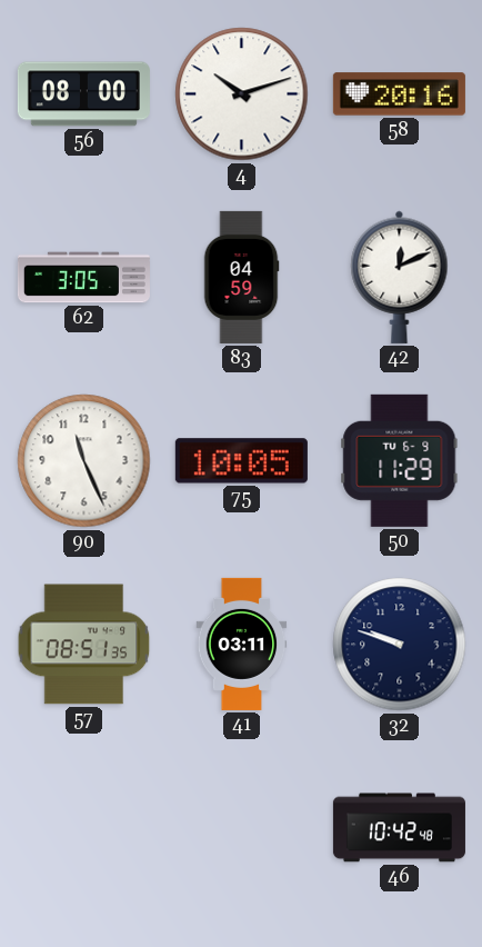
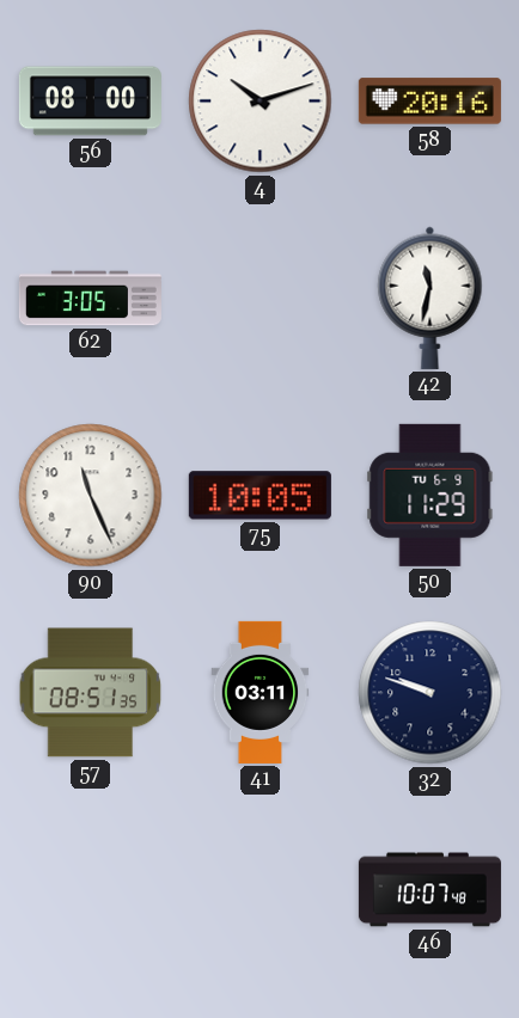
83: 04:59 -> none (241, 277)
42: 12:11 -> 11:32 (431, 298)
46: 10:42 -> 10:07 (429, 890)
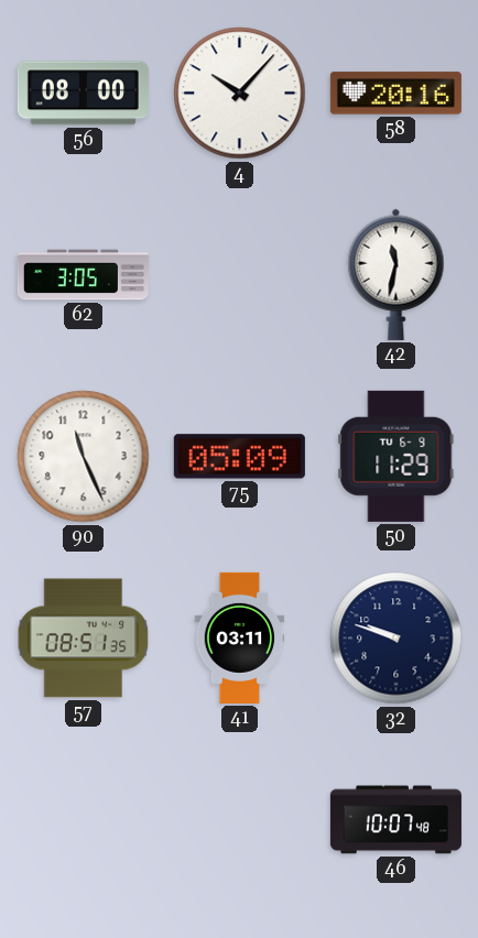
4: 10:12 -> 10:07 (240, 94)
75: 10:05 -> 05:09 (239, 457)
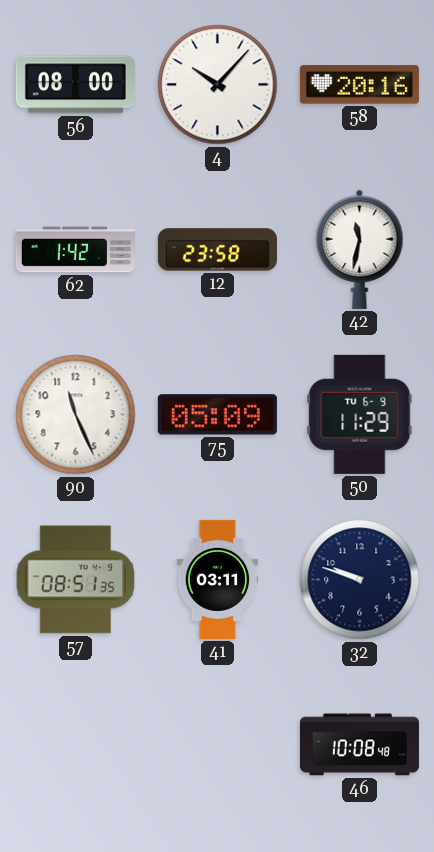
62: 3:05 -> 1:42 (75, 250)
12: none -> 23:58 (217, 250)
46: 10:07 -> 10:08 (359, 745)
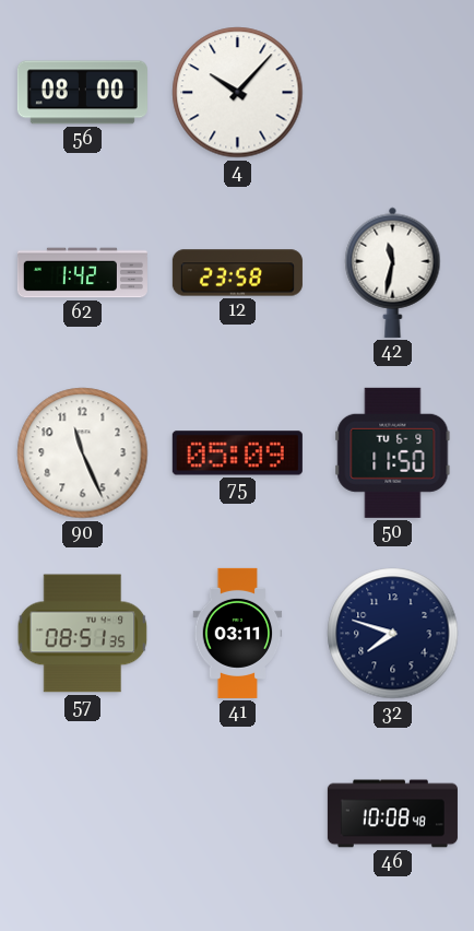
58: 20:16 -> none (359, 85)
50: 11:29 -> 11:50 (393, 452)
32: 9:48 -> 7:48 (393, 634)
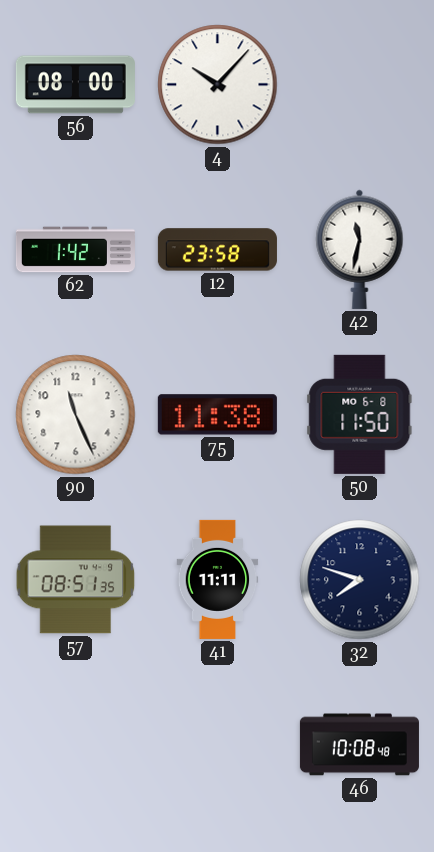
75: 05:09 -> 11:38 (217, 415)
50 date: TU 6-9 -> MO 6-8 (360, 414)
41: 03:11 -> 11:11 (218, 579)
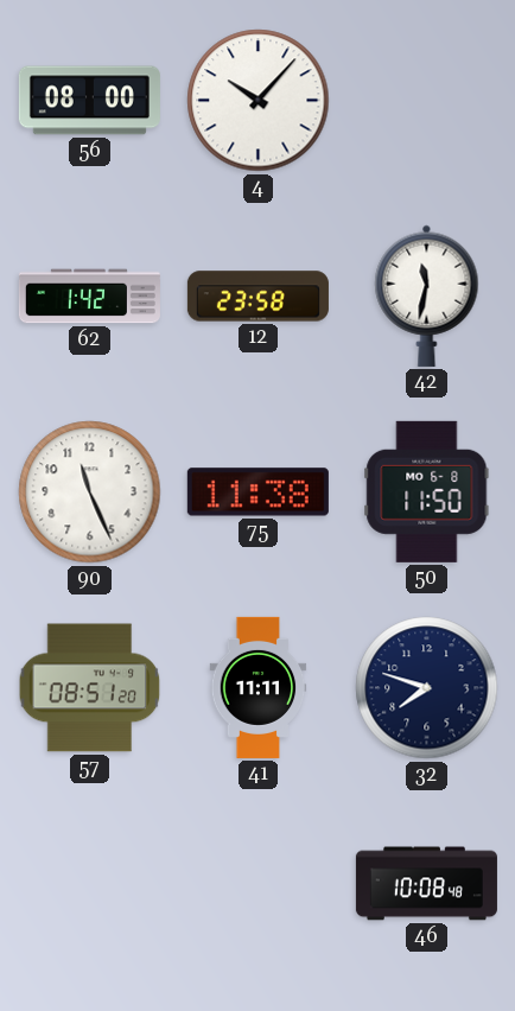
57: 08:51:35 -> 08:51:20 (90, 688)
